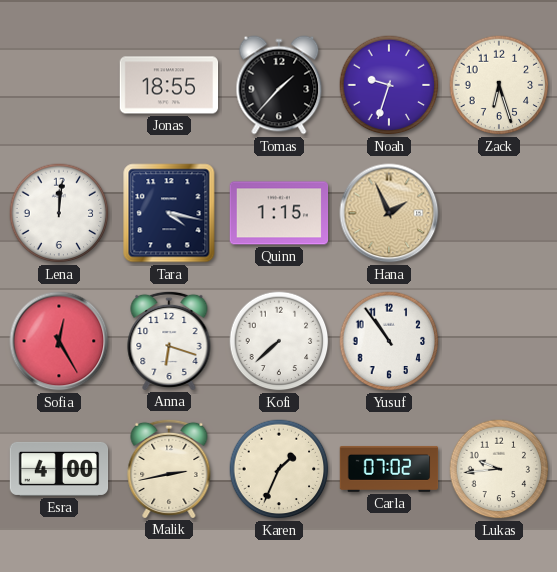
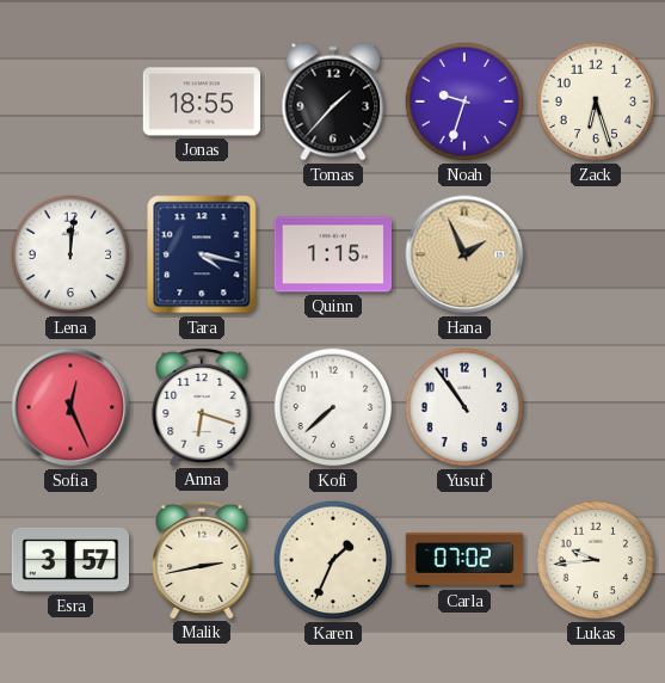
Sofia: 12:25 -> 12:26 (70, 407)
Esra: 4:00 -> 3:57 (70, 560)
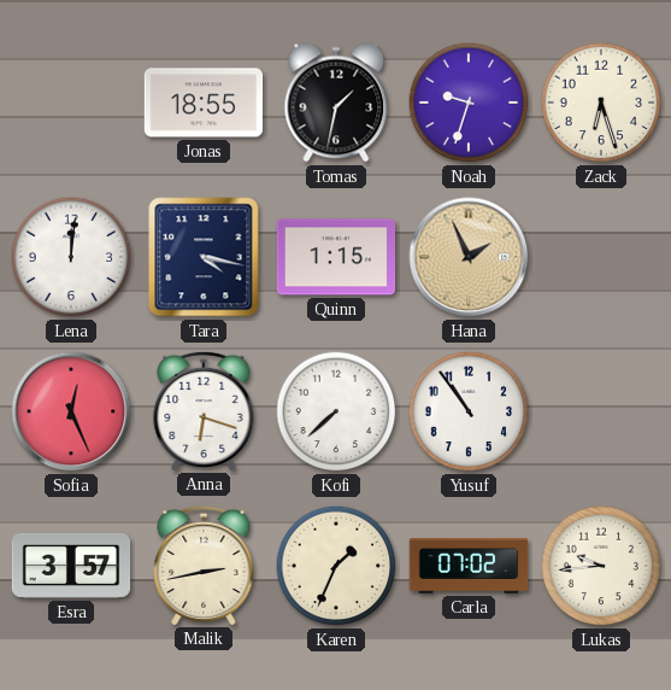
Tomas: 1:37 -> 1:32 (336, 103)
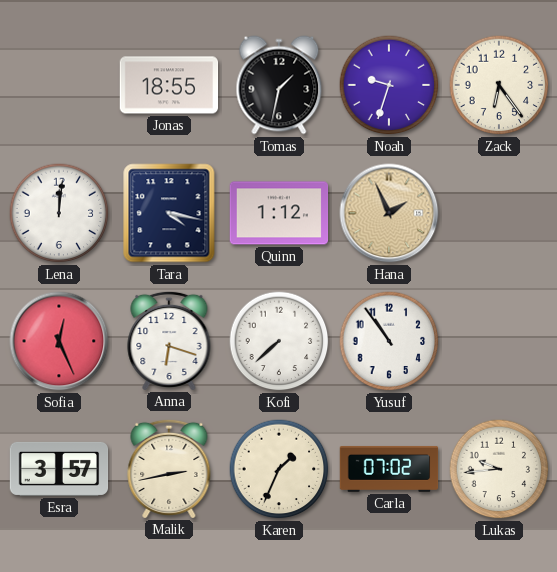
Zack: 6:27 -> 6:24 (499, 85)
Quinn: 1:15 -> 1:12 (279, 213)
